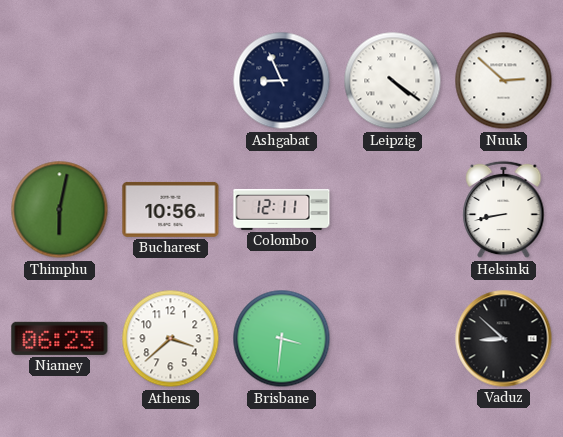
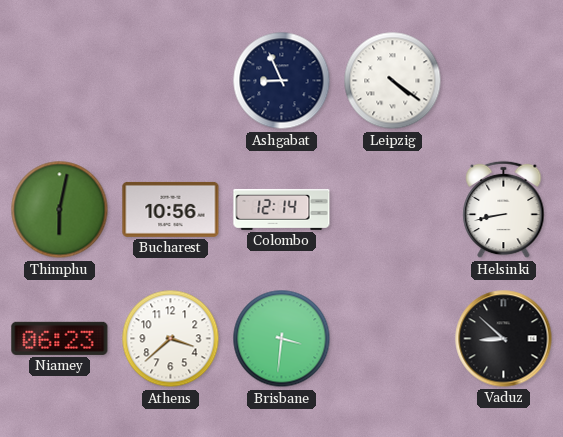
Nuuk: 2:52 -> none (504, 81)
Colombo: 12:11 -> 12:14 (282, 209)
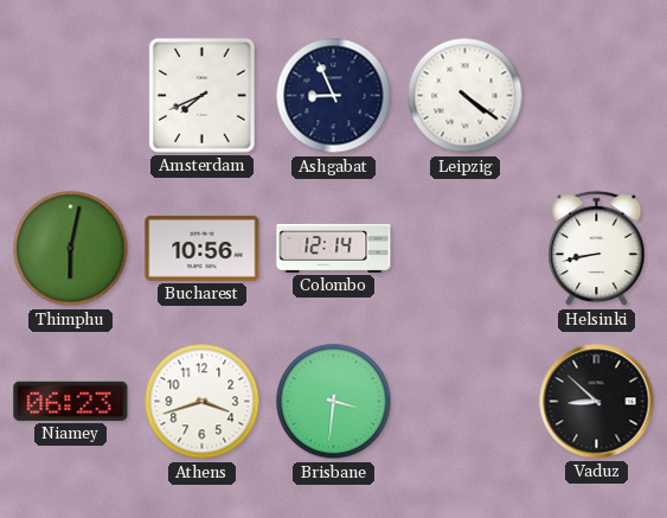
Amsterdam: none -> 7:41 (201, 95)
Athens: 3:38 -> 3:42 (203, 402)
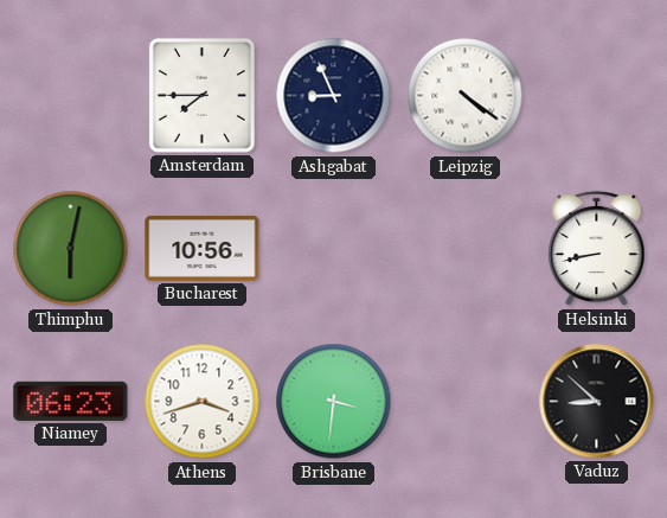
Amsterdam: 7:41 -> 7:45 (201, 95)
Colombo: 12:14 -> none (334, 248)
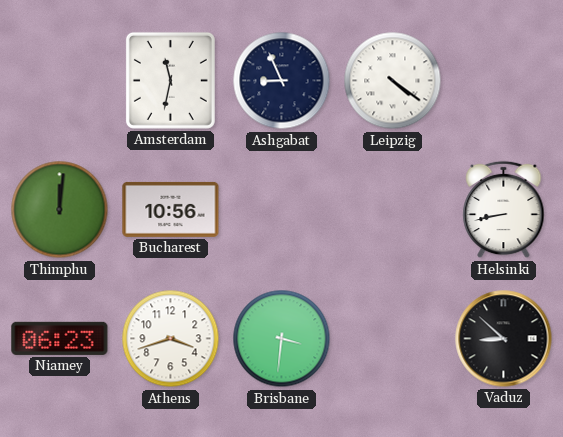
Amsterdam: 7:45 -> 11:32 (170, 80)
Thimphu: 6:02 -> 12:01 (60, 210)
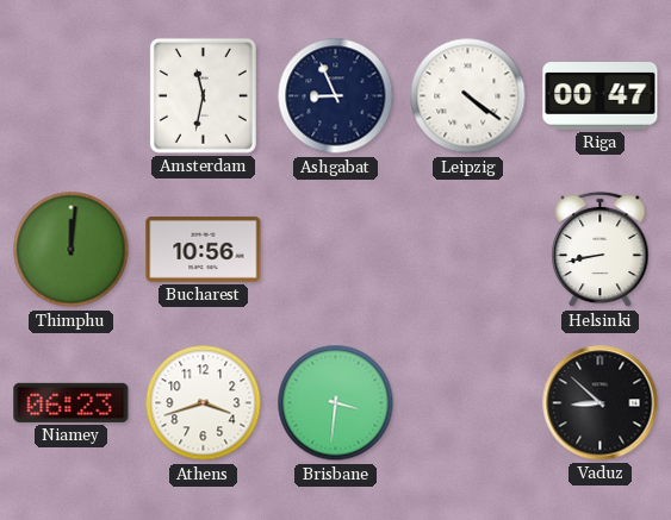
Riga: none -> 00:47 (601, 96)
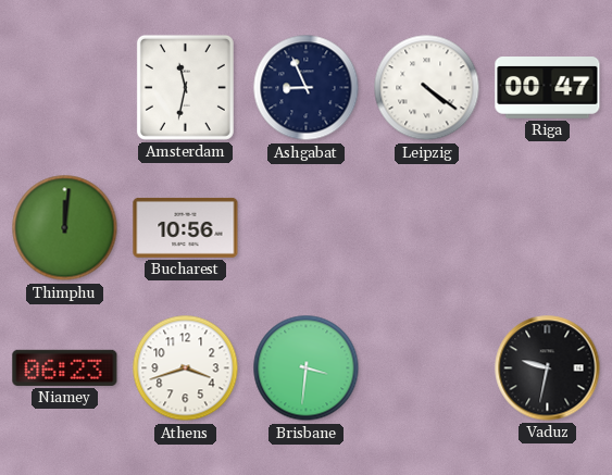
Helsinki: 8:43 -> none (601, 250)
Vaduz: 8:52 -> 9:32 (548, 368)
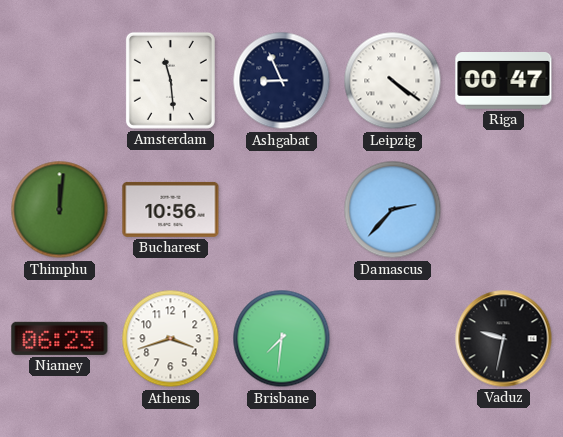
Amsterdam: 11:32 -> 11:29 (170, 80)
Damascus: none -> 2:37 (393, 210)
Brisbane: 3:31 -> 7:31 (282, 339)
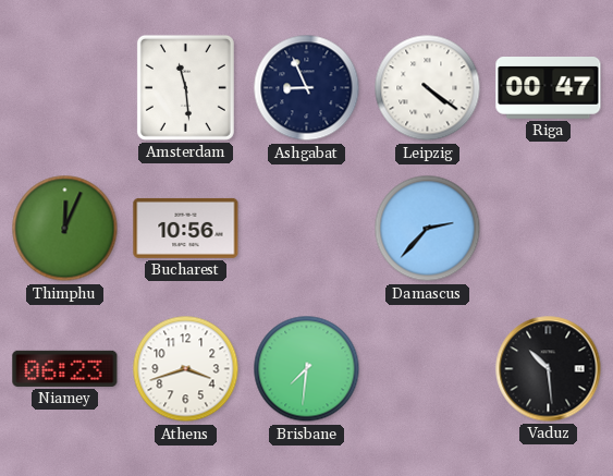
Thimphu: 12:01 -> 12:04 (65, 229)
Vaduz: 9:32 -> 10:29 (549, 369)
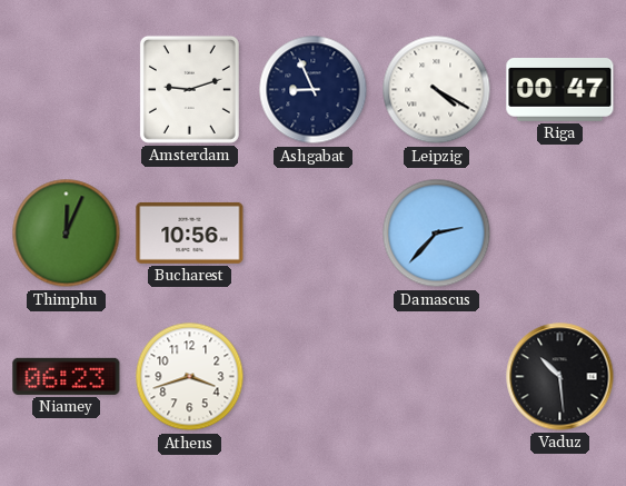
Amsterdam: 11:29 -> 9:12 (189, 89)
Leipzig: 4:21 -> 4:20 (437, 90)
Brisbane: 7:31 -> none (307, 369)
